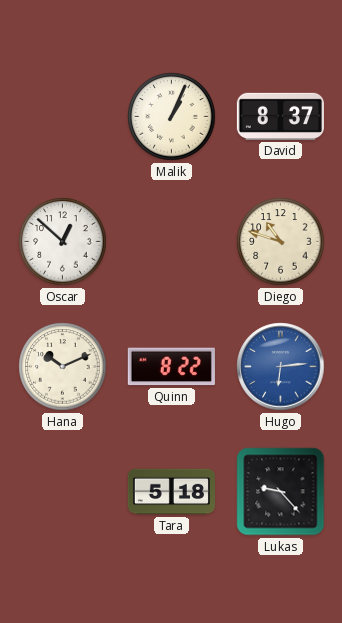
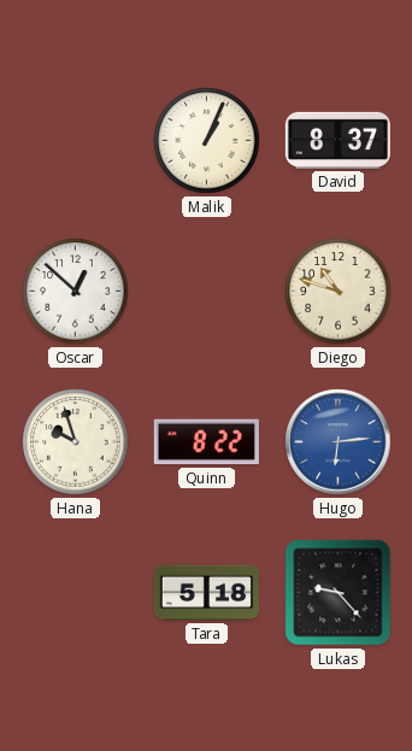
Hana: 10:11 -> 9:57 (76, 442)
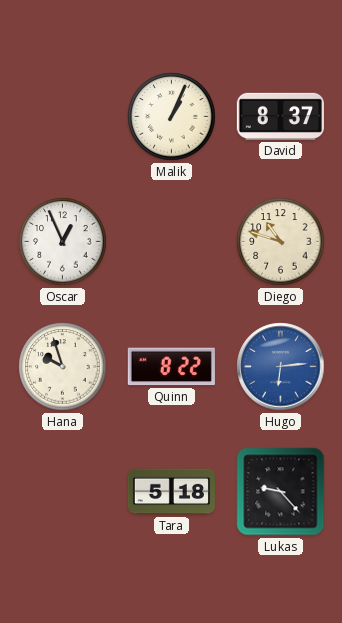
Oscar: 12:52 -> 12:56 (63, 242)
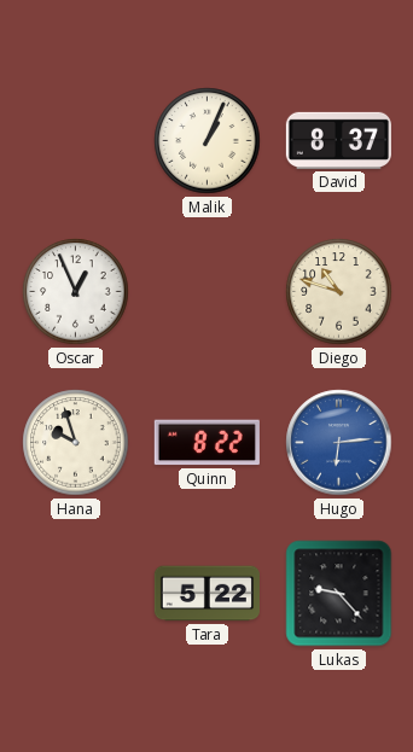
Tara: 5:18 -> 5:22 (206, 594)
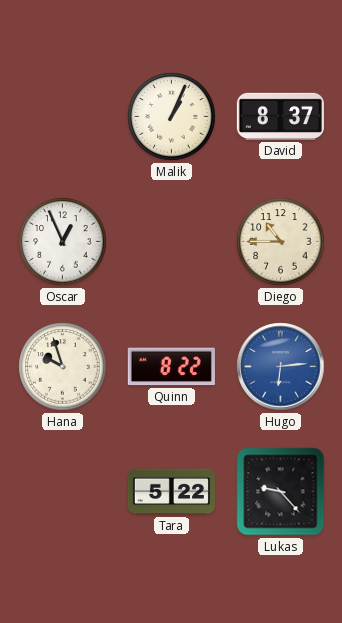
Diego: 10:48 -> 10:45 (281, 242)
